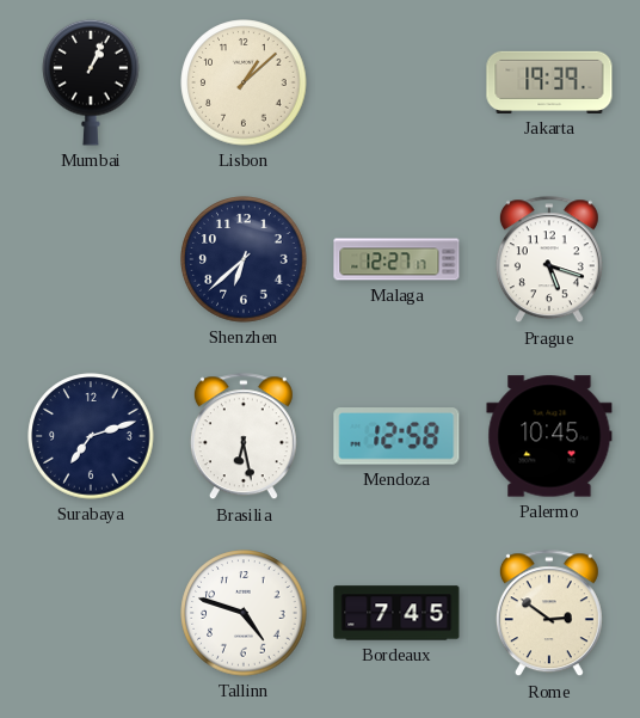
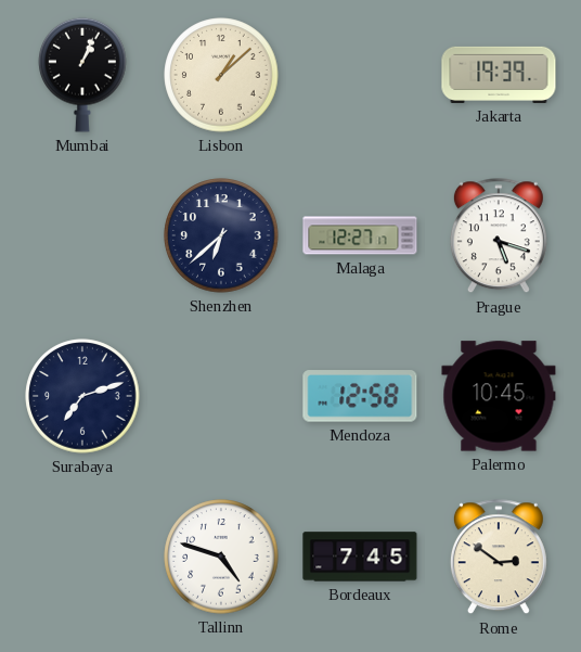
Brasilia: 6:28 -> none (244, 437)
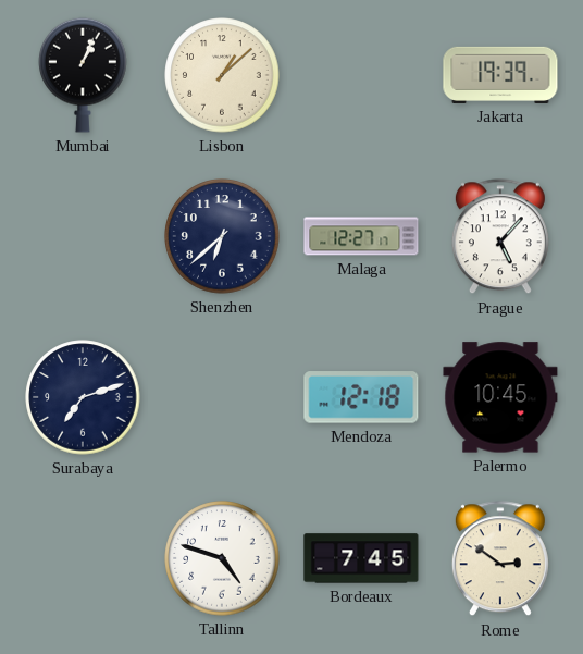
Prague: 5:18 -> 5:07 (500, 237)
Mendoza: 12:58 -> 12:18 (361, 397)
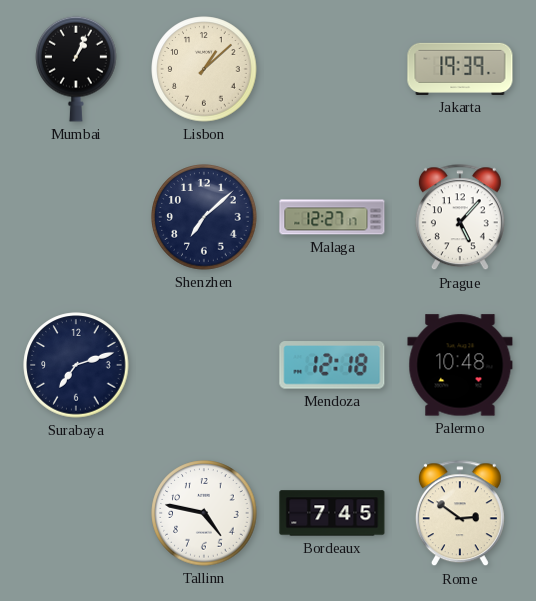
Shenzhen: 6:38 -> 7:08 (204, 217)
Palermo: 10:45 -> 10:48 (460, 365)
Tallinn: 4:48 -> 4:47 (204, 513)
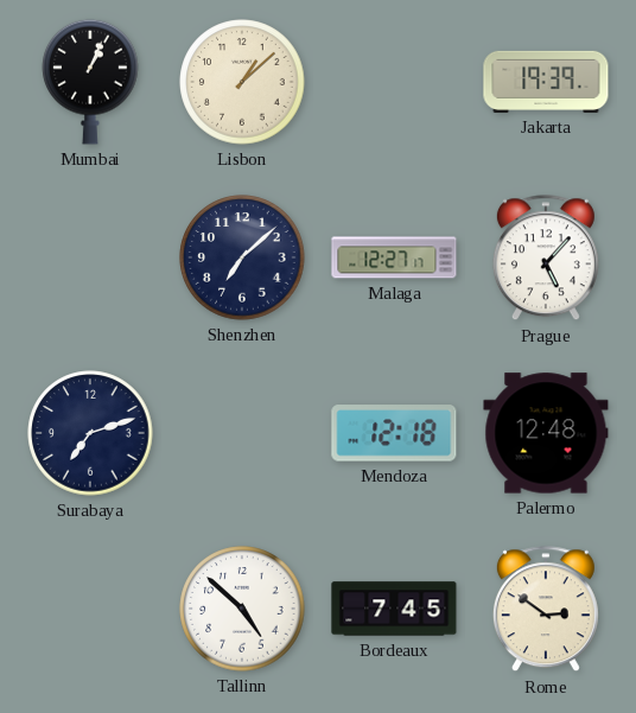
Palermo: 10:48 -> 12:48 (546, 433)
Tallinn: 4:47 -> 4:52 (242, 609)
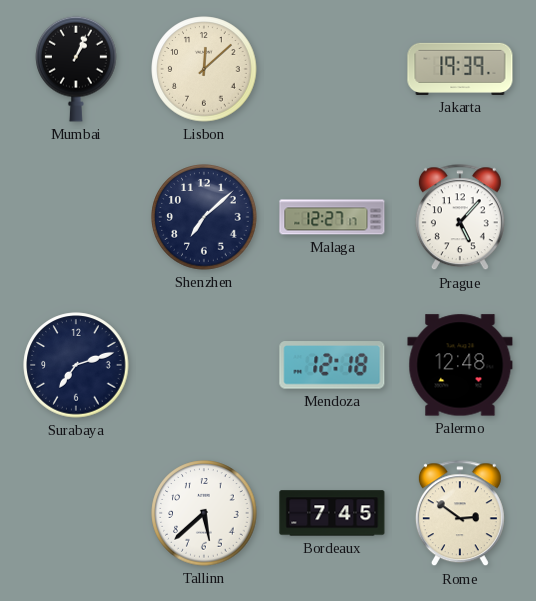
Lisbon: 1:08 -> 12:08 (204, 69)
Tallinn: 4:52 -> 5:38 (204, 513)
